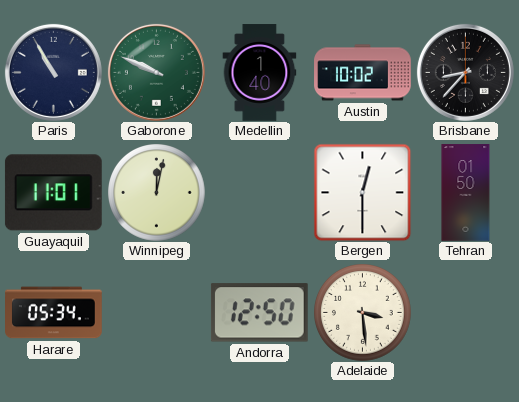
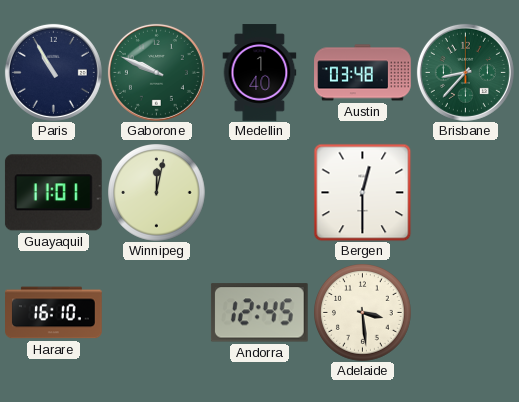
Austin: 10:02 -> 03:48 (363, 73)
Brisbane dial: black -> green (465, 72)
Tehran: 01:50 -> none (466, 193)
Harare: 05:34 -> 16:10 (54, 313)
Andorra: 12:50 -> 12:45 (259, 313)
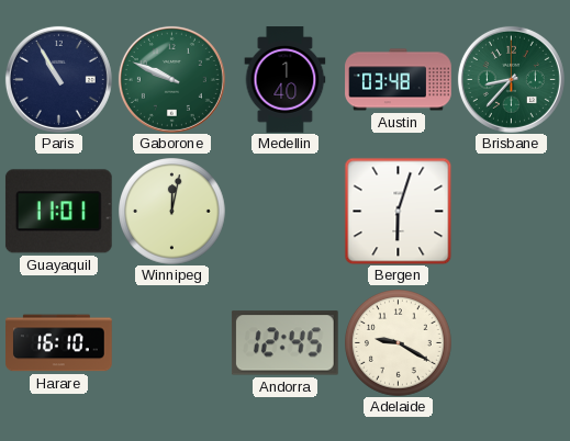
Bergen: 12:30 -> 6:03 (398, 211)
Adelaide: 3:29 -> 9:20 (399, 343)
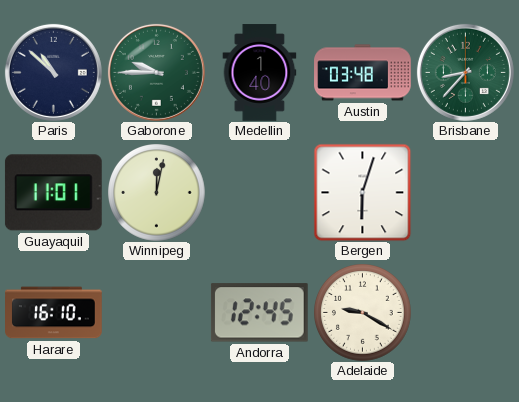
Paris: 10:55 -> 10:52 (53, 72)
Gaborone: 9:49 -> 9:45 (156, 72)
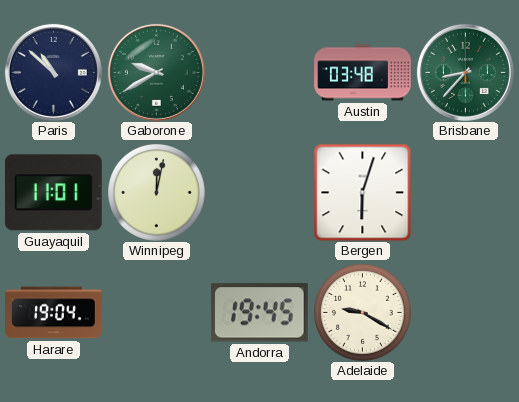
Gaborone: 9:45 -> 9:40 (156, 72)
Medellin: 1:40 -> none (260, 73)
Harare: 16:10 -> 19:04 (54, 313)
Andorra: 12:45 -> 19:45 (259, 313)
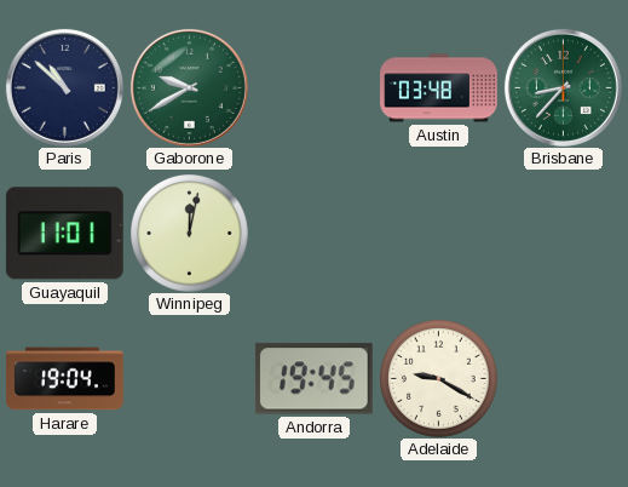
Bergen: 6:03 -> none (362, 192)
